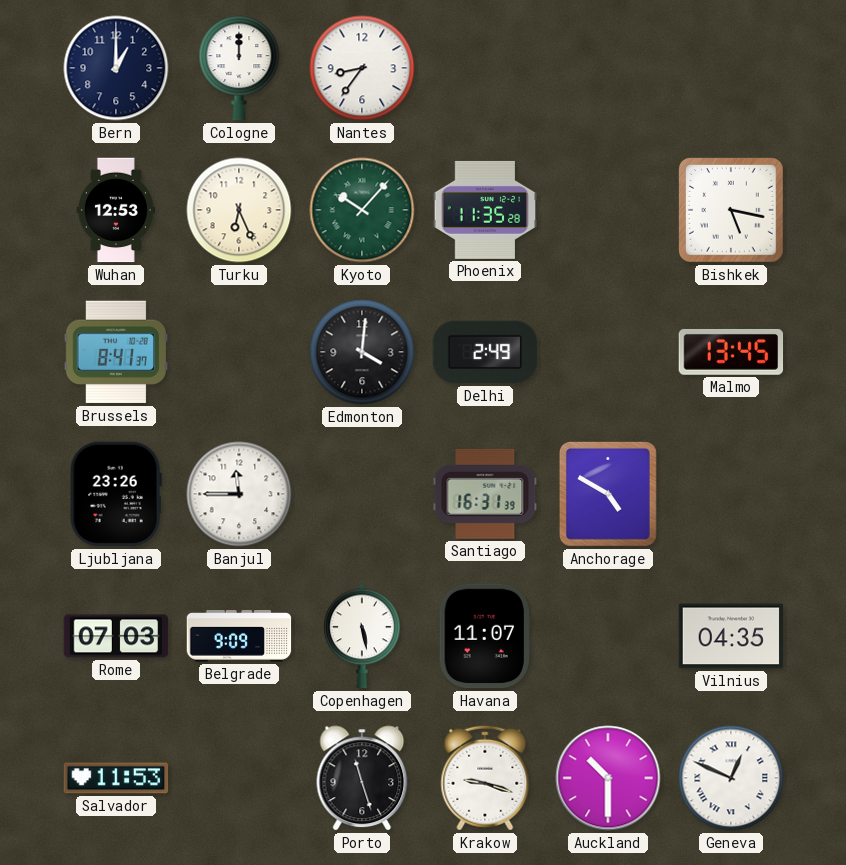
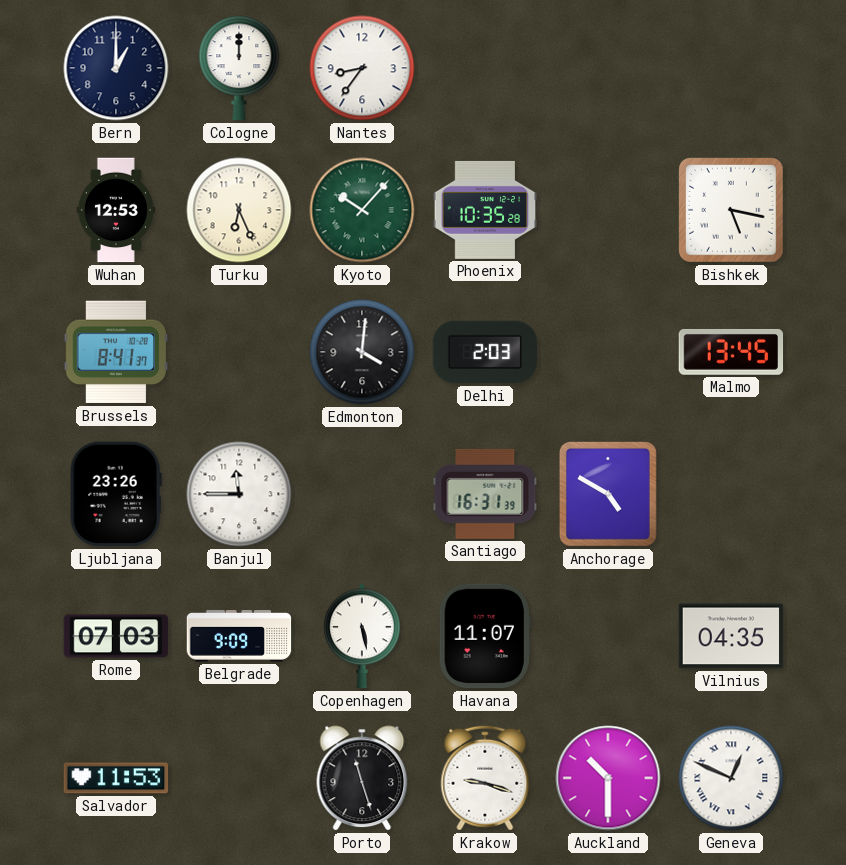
Phoenix: 11:35 -> 10:35 (485, 210)
Delhi: 2:49 -> 2:03 (485, 352)
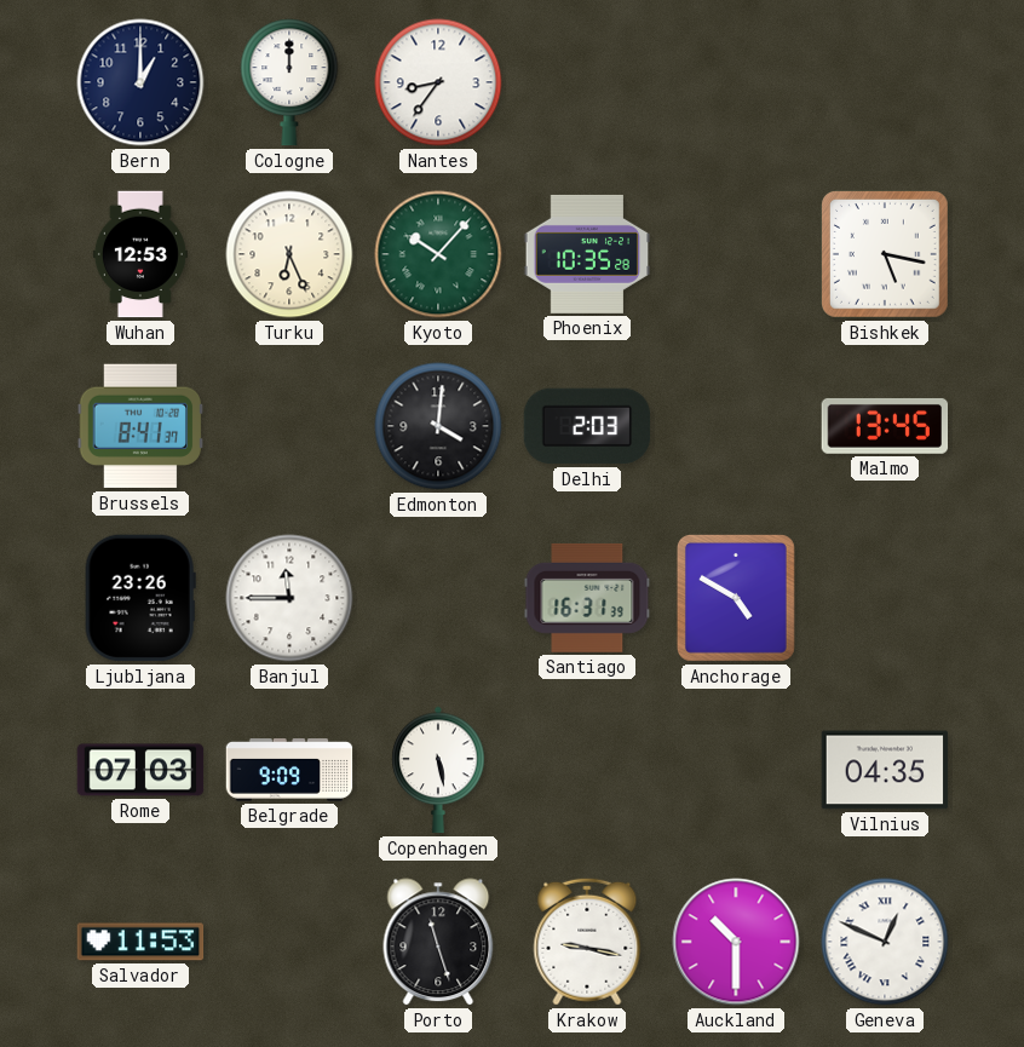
Havana: 11:07 -> none (485, 636)
Krakow: 9:18 -> 9:17 (587, 942)
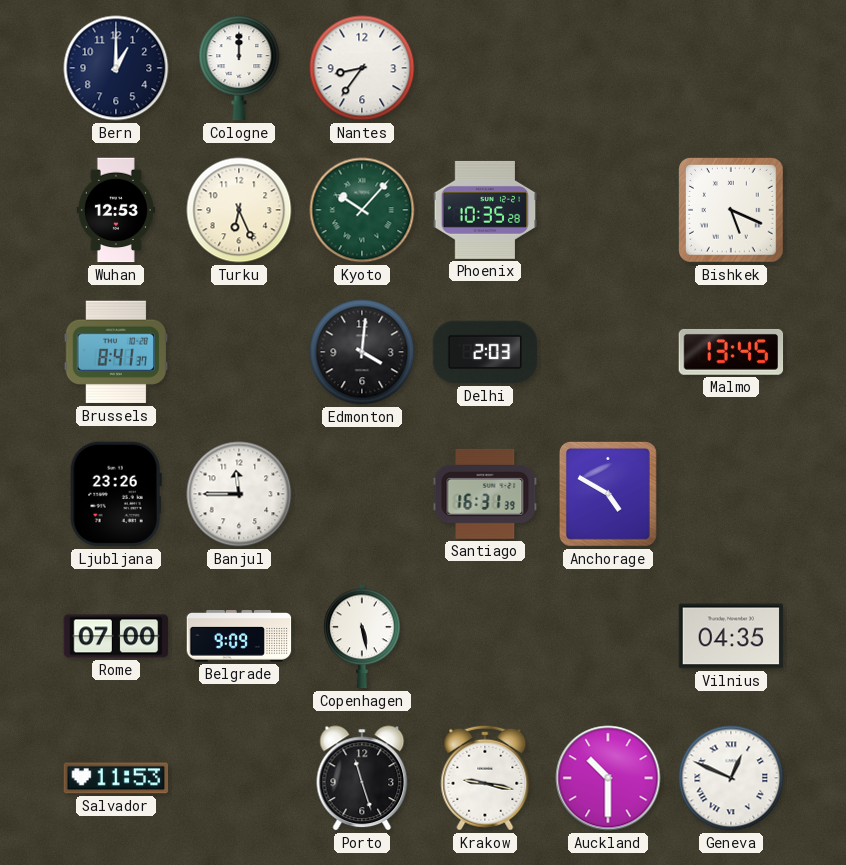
Bishkek: 5:17 -> 5:19 (732, 211)
Rome: 07:03 -> 07:00 (116, 636)
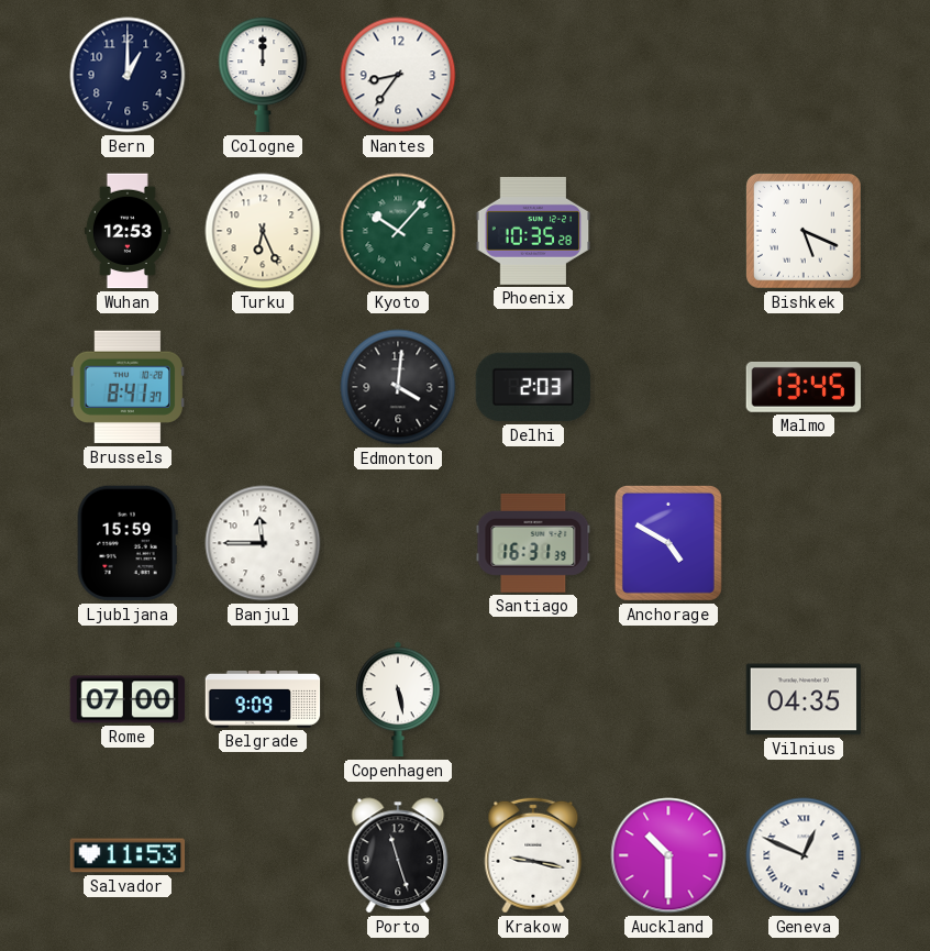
Ljubljana: 23:26 -> 15:59 (128, 543)
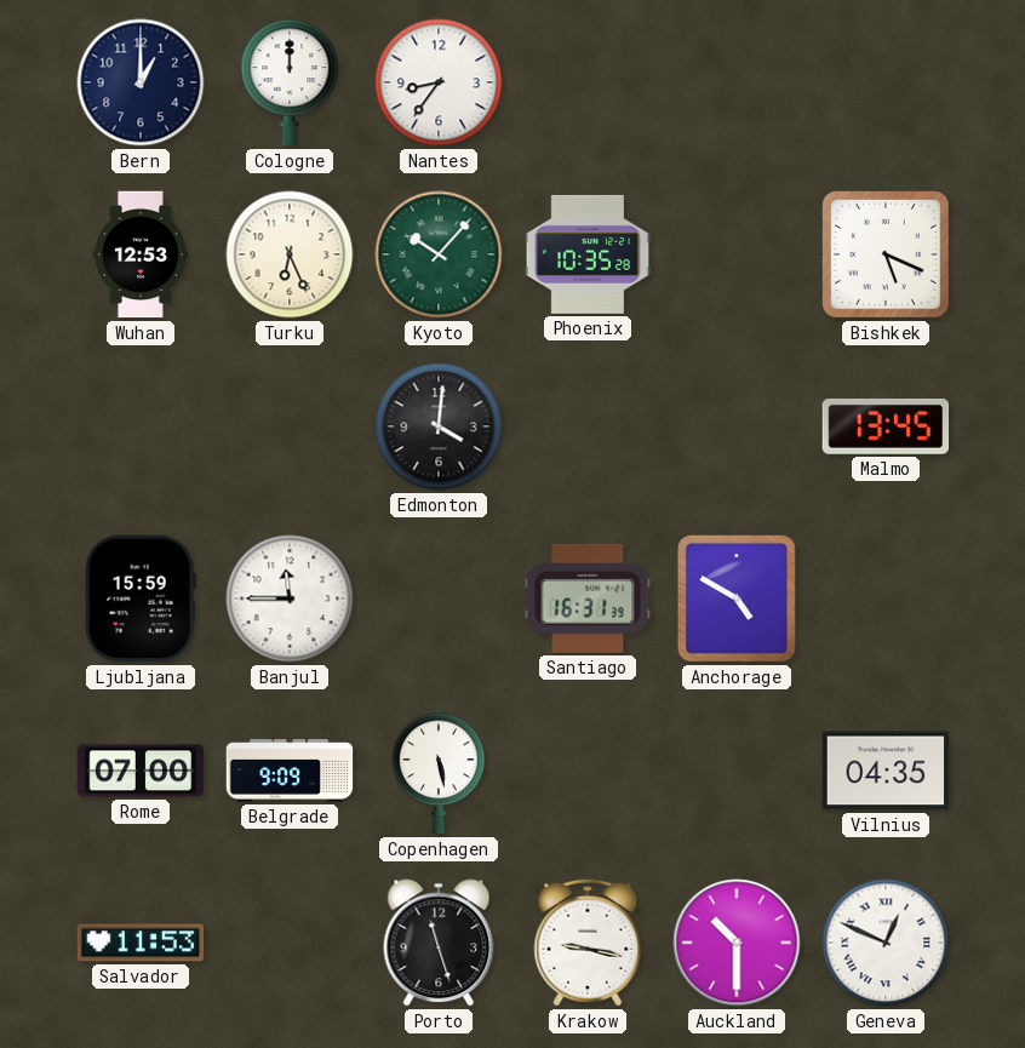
Brussels: 8:41 -> none (128, 387)
Delhi: 2:03 -> none (533, 387)
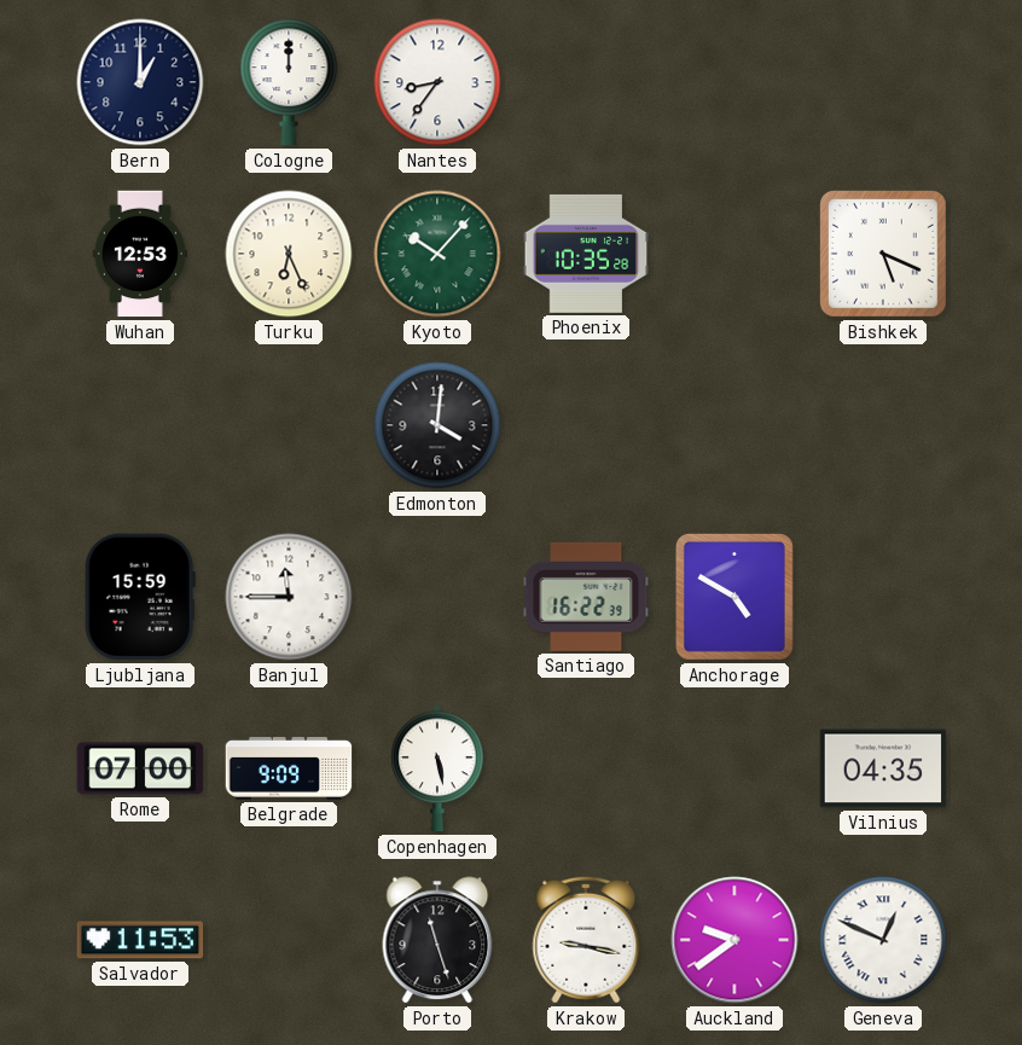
Malmo: 13:45 -> none (886, 426)
Santiago: 16:31 -> 16:22 (586, 597)
Auckland: 10:30 -> 9:39 (734, 940)
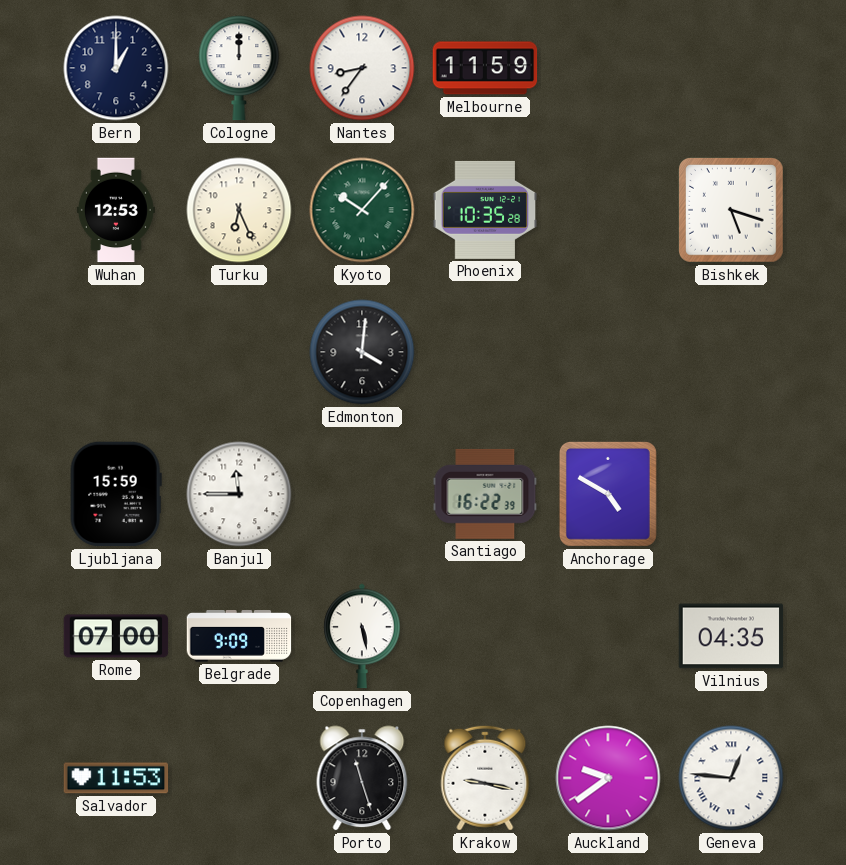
Melbourne: none -> 11:59 (485, 68)
Bishkek: 5:19 -> 5:18 (732, 211)
Geneva: 12:49 -> 12:46 (731, 778)
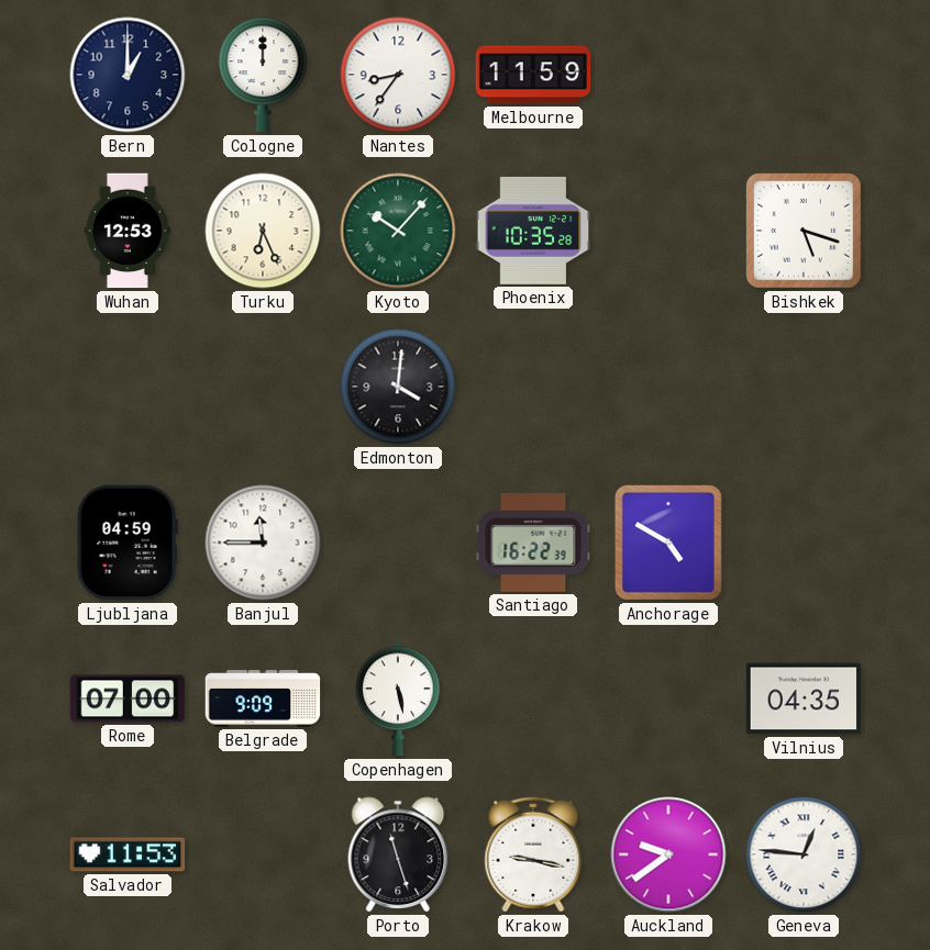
Ljubljana: 15:59 -> 04:59 (128, 543)
